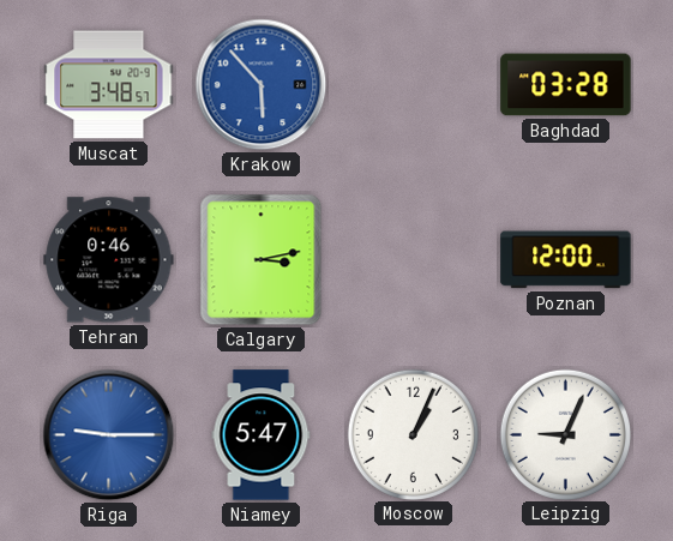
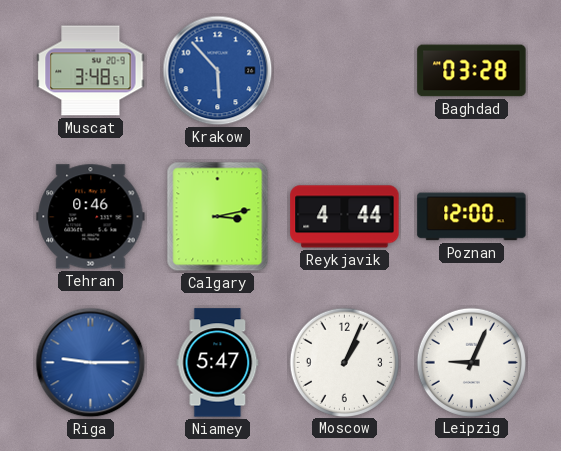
Reykjavik: none -> 4:44 (345, 217)
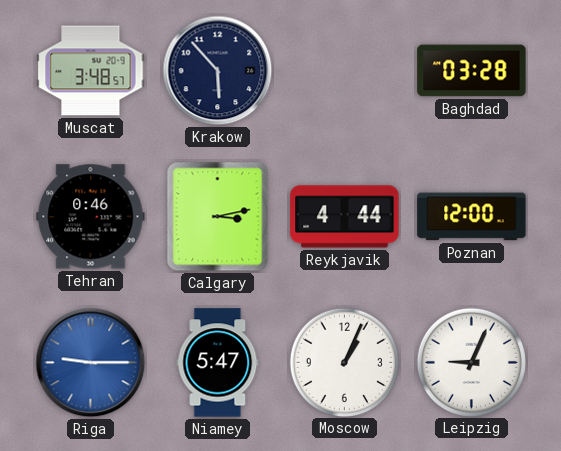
Krakow dial: blue -> navy (218, 71)
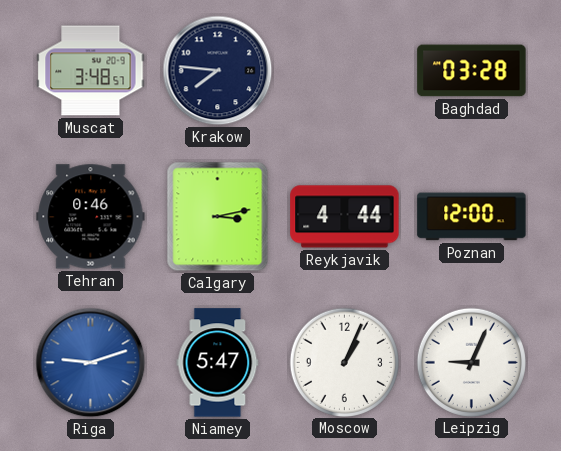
Krakow: 5:53 -> 7:46 (218, 71)
Riga: 9:15 -> 9:12 (91, 363)
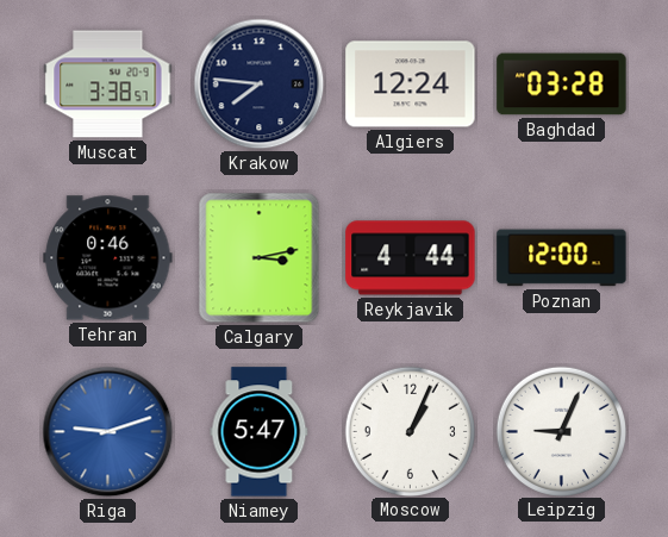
Muscat: 3:48 -> 3:38 (108, 85)
Algiers: none -> 12:24 (411, 85)
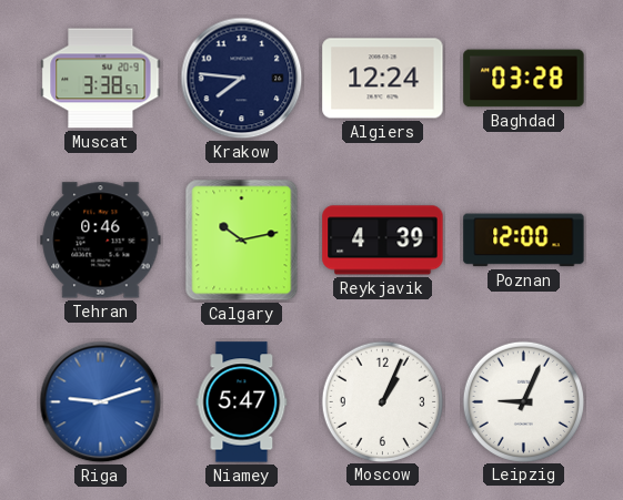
Calgary: 3:13 -> 10:13 (242, 241)
Reykjavik: 4:44 -> 4:39 (383, 241)
